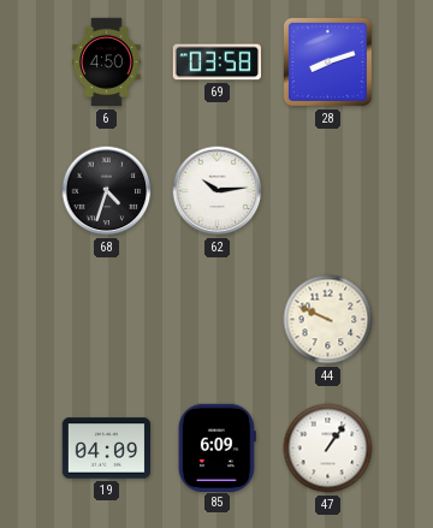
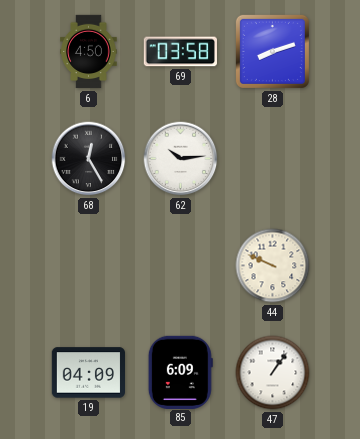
68: 4:33 -> 12:25 (89, 159)
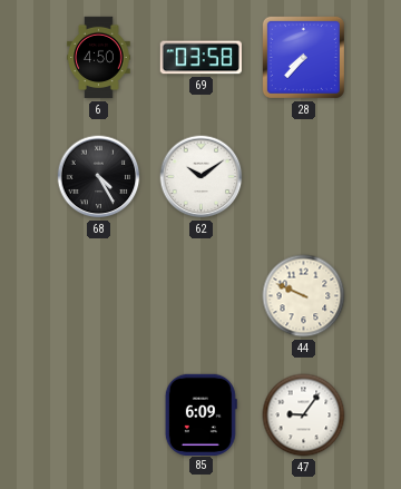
28: 8:12 -> 7:37 (303, 57)
68: 12:25 -> 4:25 (99, 177)
62: 10:14 -> 10:09 (202, 177)
19: 04:09 -> none (89, 373)
47: 1:06 -> 9:06 (304, 415)
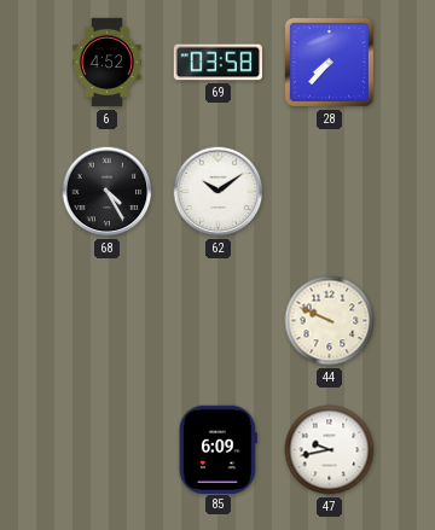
6: 4:50 -> 4:52 (108, 63)
47: 9:06 -> 9:43 (330, 450)
